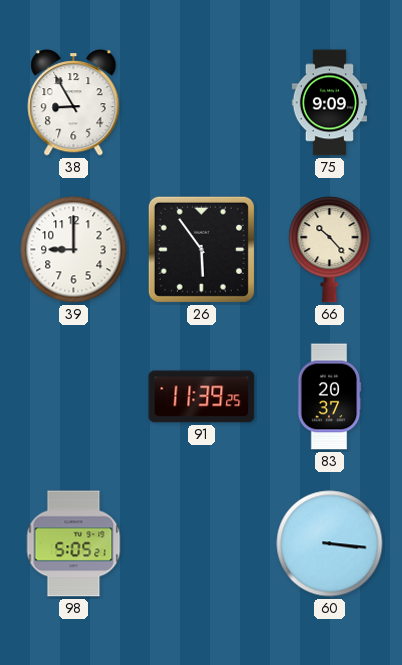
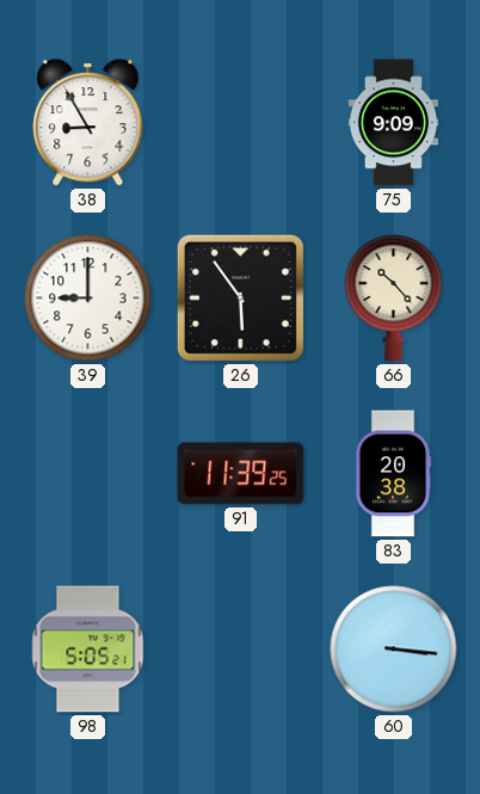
83: 20:37 -> 20:38 (393, 474)
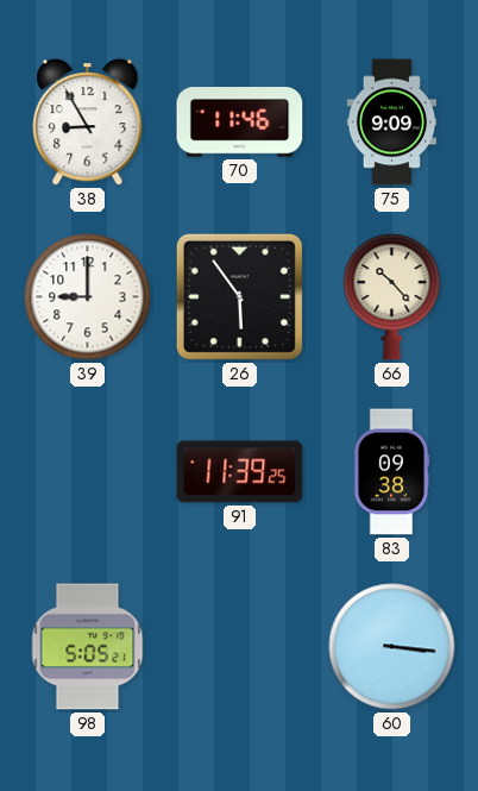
70: none -> 11:46 (240, 123)
83: 20:38 -> 09:38 (391, 472)
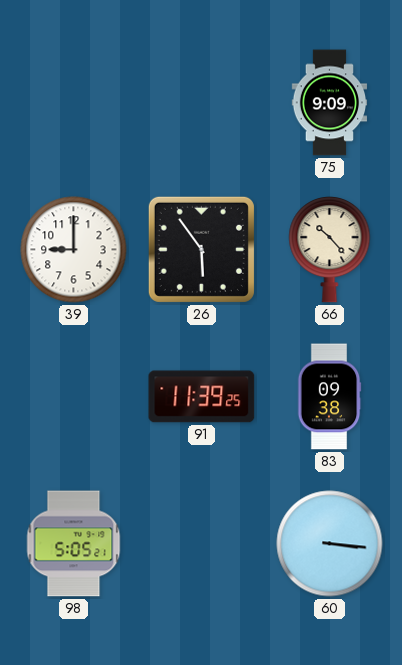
38: 8:55 -> none (88, 123)
70: 11:46 -> none (240, 123)
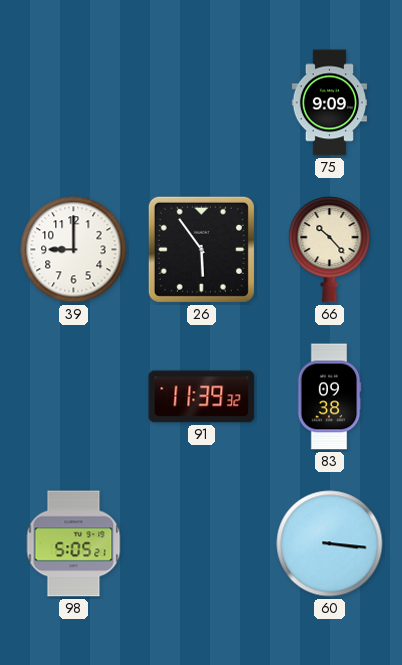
91: 11:39:25 -> 11:39:32 (202, 397)
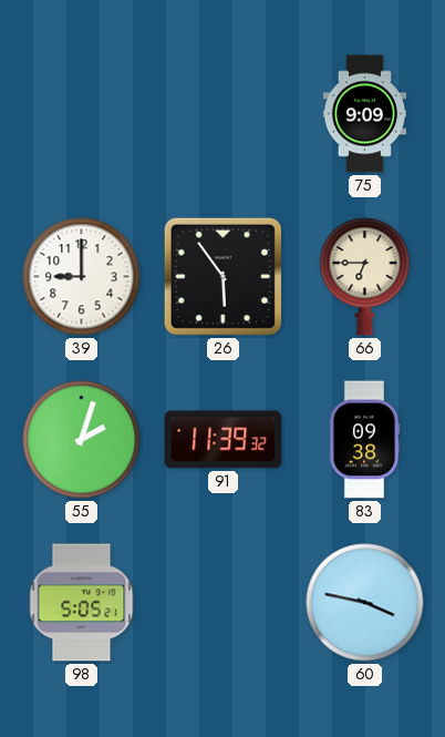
66: 10:23 -> 6:45 (365, 277)
55: none -> 2:03 (82, 440)
60: 3:16 -> 3:47 (365, 603)
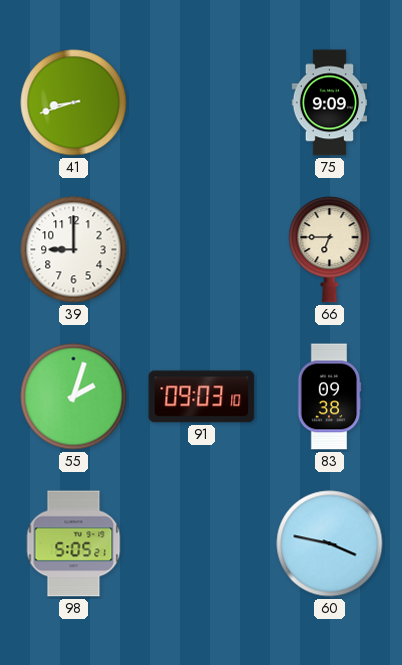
41: none -> 8:42 (74, 103)
26: 5:54 -> none (222, 276)
91: 11:39 -> 09:03 (202, 397)
